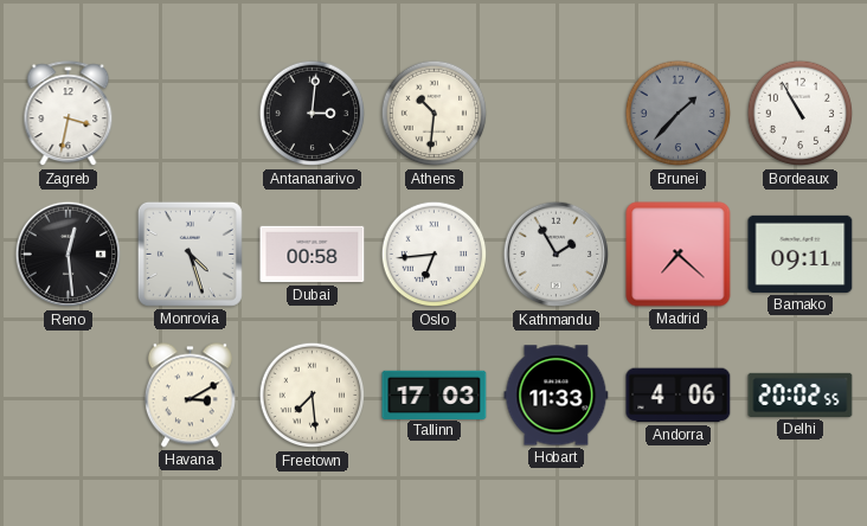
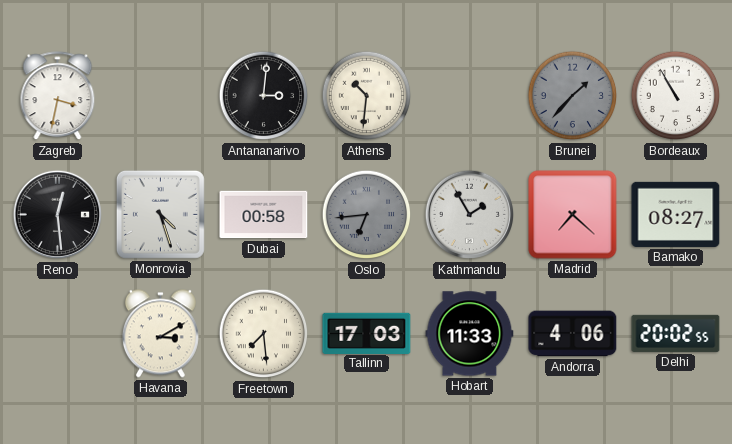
Oslo dial: white -> grey (367, 215)
Bamako: 09:11 -> 08:27 (676, 214)
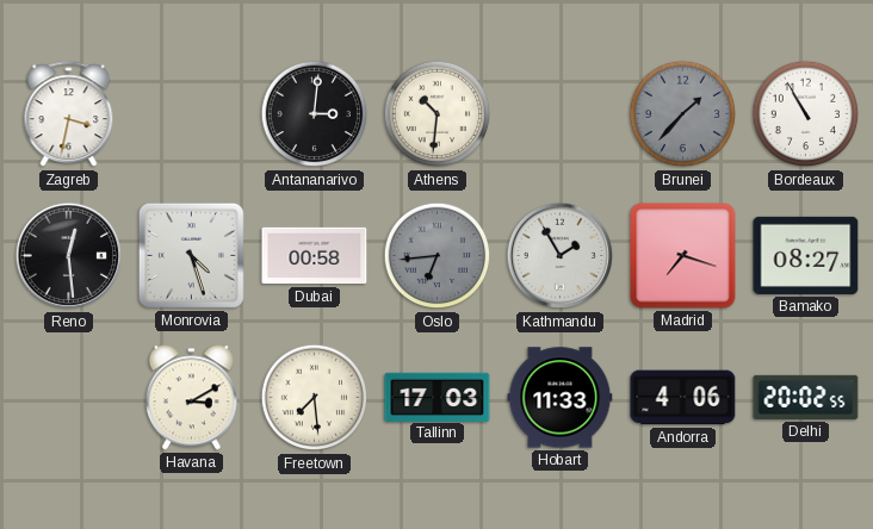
Madrid: 7:22 -> 7:18 (683, 256)
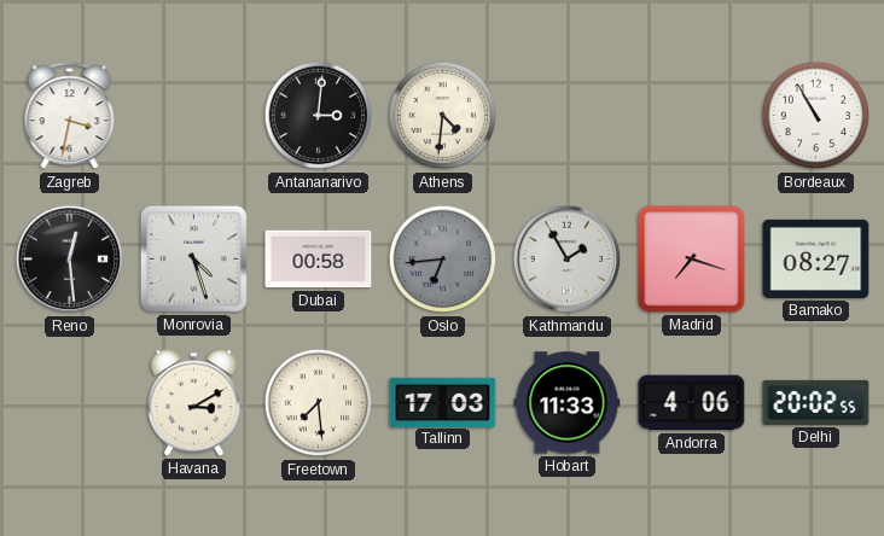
Athens: 10:31 -> 4:31 (443, 116)
Brunei: 1:37 -> none (683, 114)
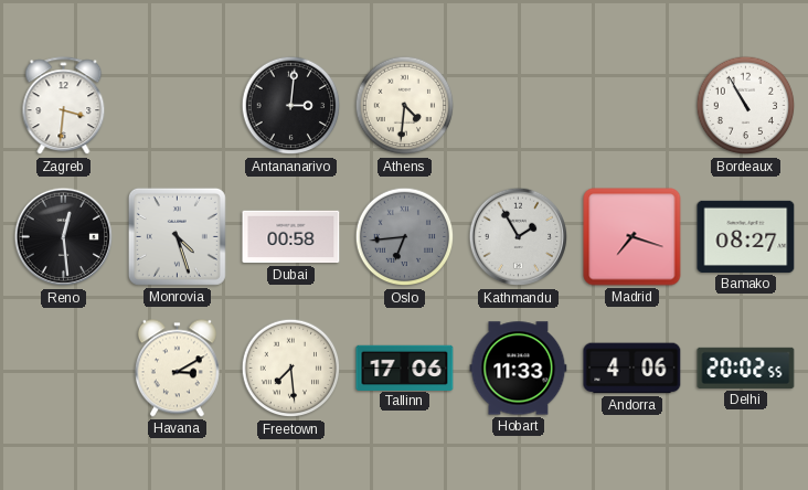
Zagreb: 3:32 -> 3:31 (64, 106)
Tallinn: 17:03 -> 17:06 (405, 367)
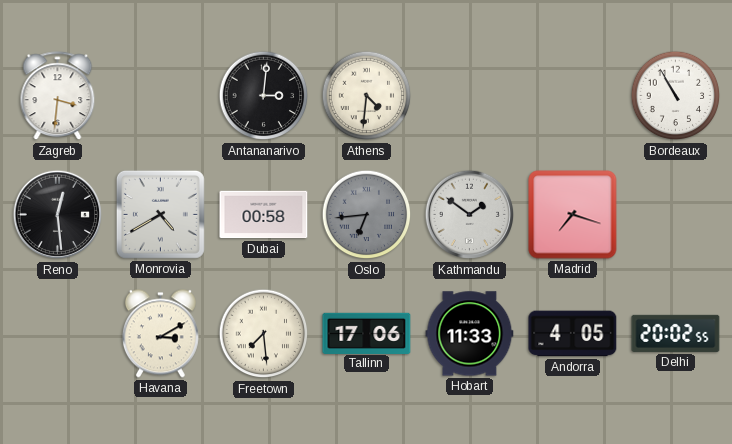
Monrovia: 4:27 -> 4:40 (160, 214)
Kathmandu: 1:55 -> 1:51 (470, 215)
Bamako: 08:27 -> none (746, 236)
Andorra: 4:06 -> 4:05 (573, 334)
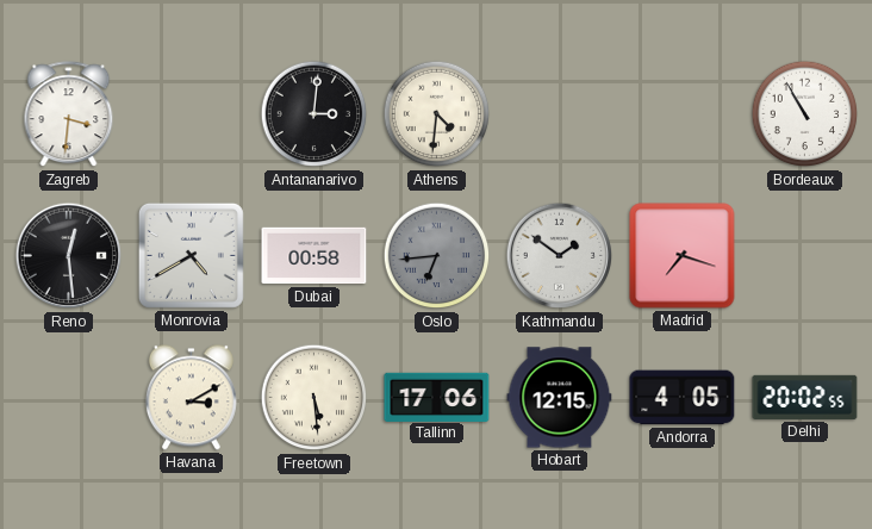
Freetown: 7:29 -> 5:29 (314, 398)
Hobart: 11:33 -> 12:15 (560, 398)
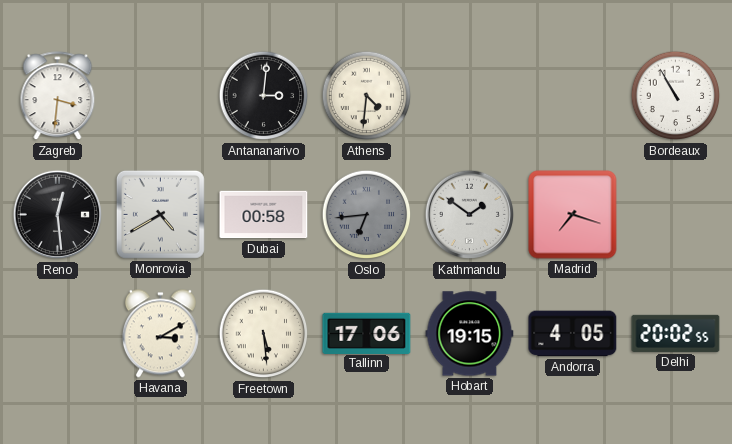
Hobart: 12:15 -> 19:15 (470, 334)
